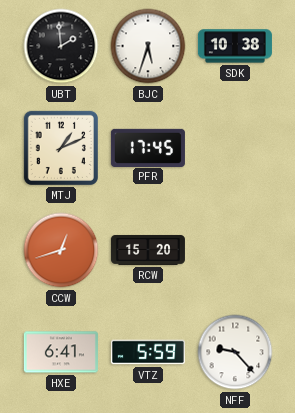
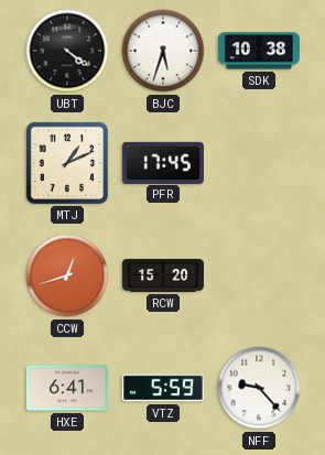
UBT: 1:59 -> 4:21 (67, 51)
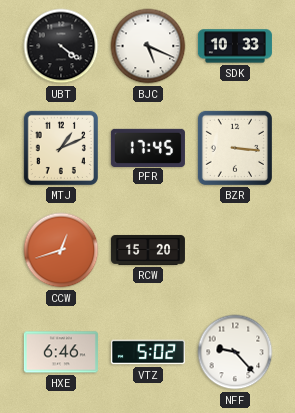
BJC: 5:33 -> 5:19 (148, 46)
SDK: 10:38 -> 10:33 (235, 46)
BZR: none -> 3:16 (235, 148)
HXE: 6:41 -> 6:46 (61, 352)
VTZ: 5:59 -> 5:02 (148, 352)
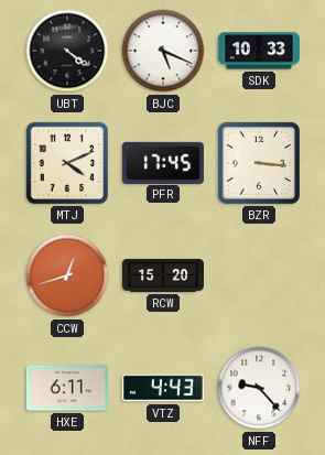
MTJ: 1:11 -> 4:11 (67, 163)
HXE: 6:46 -> 6:11 (67, 388)
VTZ: 5:02 -> 4:43 (163, 388)
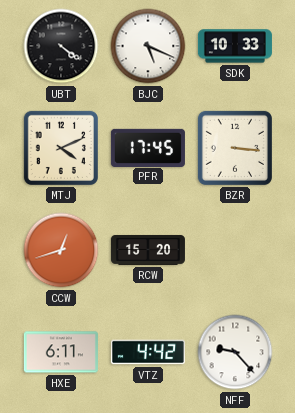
VTZ: 4:43 -> 4:42 (148, 352)
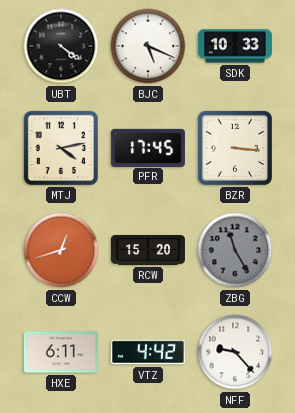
MTJ: 4:11 -> 4:13 (61, 148)
ZBG: none -> 11:25 (235, 250)
